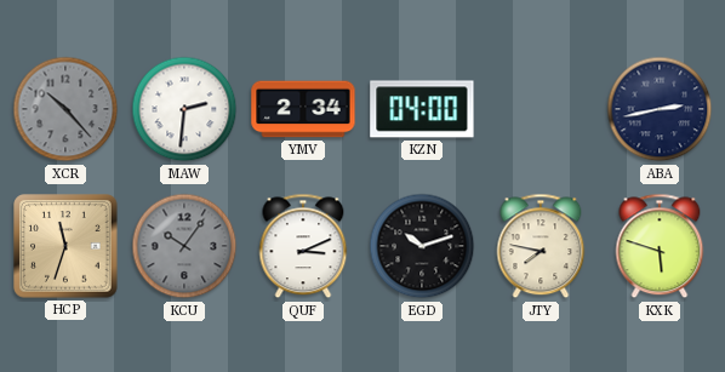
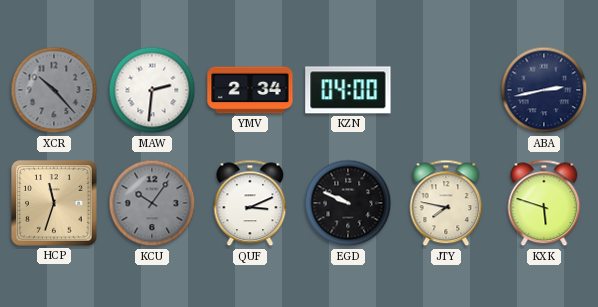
EGD: 10:12 -> 9:49 (348, 203)
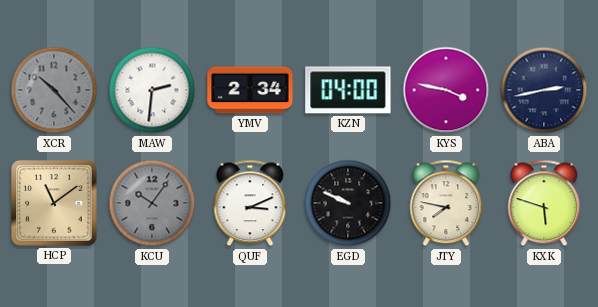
KYS: none -> 3:47 (446, 90)
HCP: 11:33 -> 11:09 (54, 203)
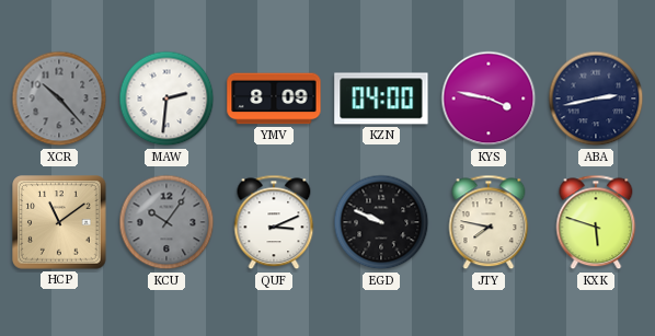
YMV: 2:34 -> 8:09 (274, 99)
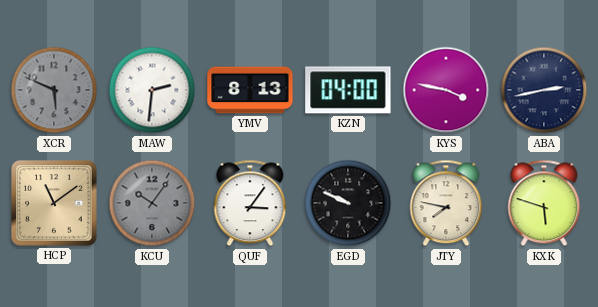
XCR: 10:23 -> 5:49 (54, 90)
YMV: 8:09 -> 8:13 (250, 90)
QUF: 3:11 -> 3:06 (250, 203)
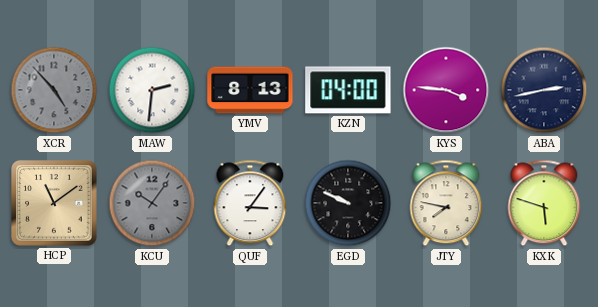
XCR: 5:49 -> 4:53 (54, 90)
KYS: 3:47 -> 3:46 (446, 90)
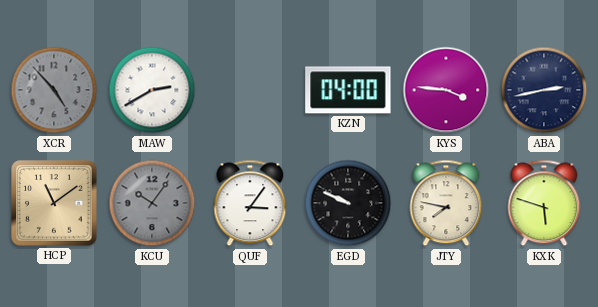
MAW: 2:31 -> 2:40 (152, 90)
YMV: 8:13 -> none (250, 90)
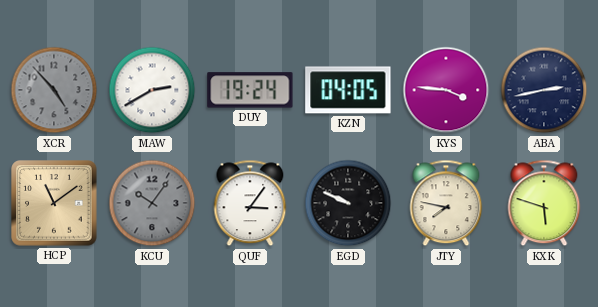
DUY: none -> 19:24 (250, 90)
KZN: 04:00 -> 04:05 (348, 90)
